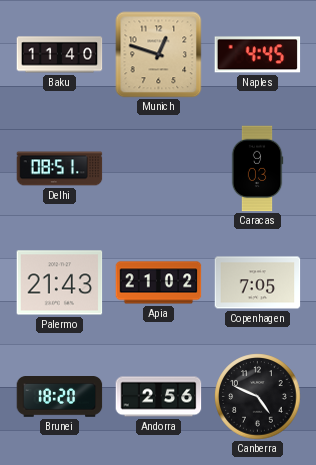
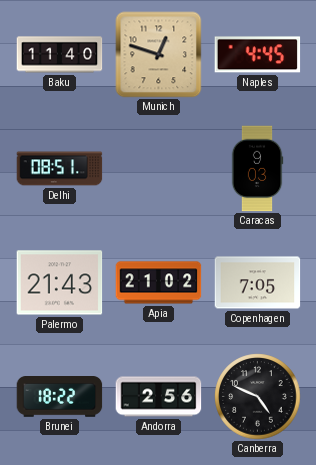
Brunei: 18:20 -> 18:22 (60, 397)
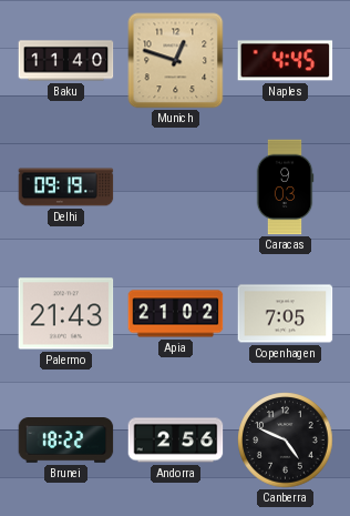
Delhi: 08:51 -> 09:19 (66, 188)
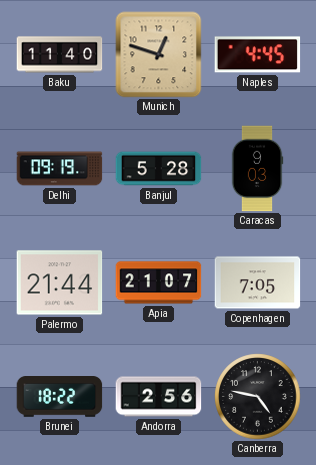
Banjul: none -> 5:28 (159, 169)
Palermo: 21:43 -> 21:44 (60, 283)
Apia: 21:02 -> 21:07 (159, 283)
Canberra: 4:49 -> 4:47 (258, 397)
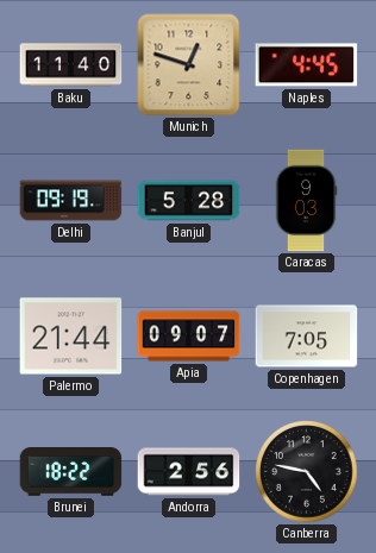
Apia: 21:07 -> 09:07 (189, 337)
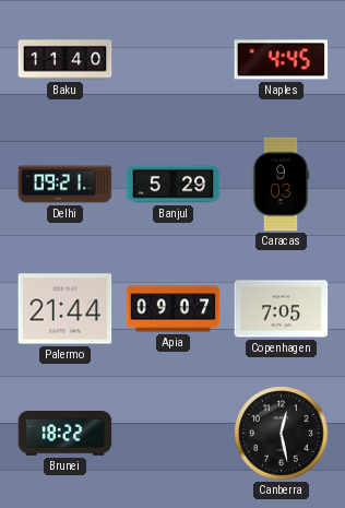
Munich: 12:48 -> none (189, 65)
Delhi: 09:19 -> 09:21 (66, 185)
Banjul: 5:28 -> 5:29 (174, 185)
Andorra: 2:56 -> none (189, 472)
Canberra: 4:47 -> 12:28 (282, 434)
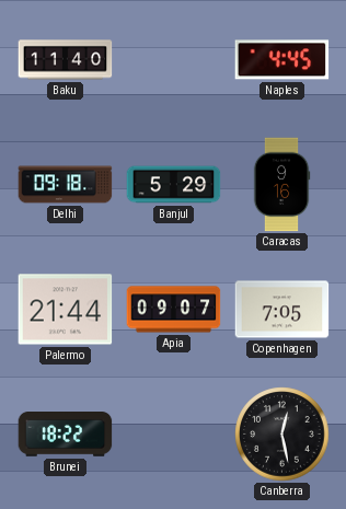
Delhi: 09:21 -> 09:18 (66, 185)
Caracas: 9:03 -> 9:16 (281, 185)
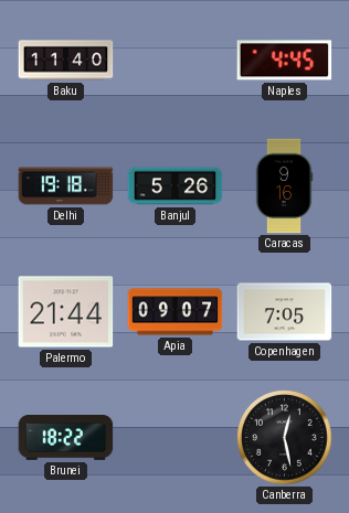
Delhi: 09:18 -> 19:18 (66, 186)
Banjul: 5:29 -> 5:26 (176, 186)
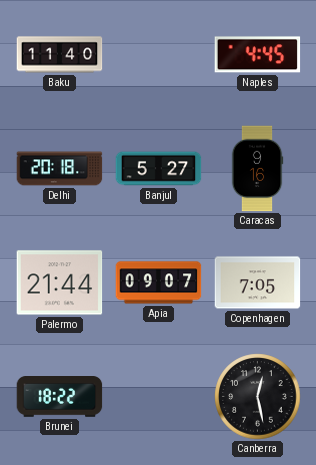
Delhi: 19:18 -> 20:18 (60, 169)
Banjul: 5:26 -> 5:27 (159, 169)
